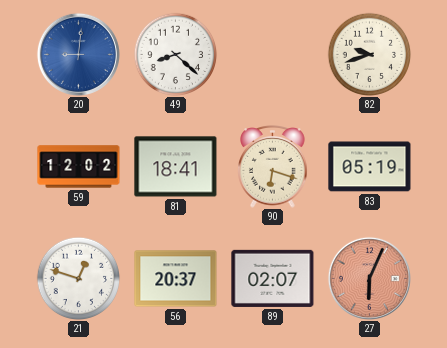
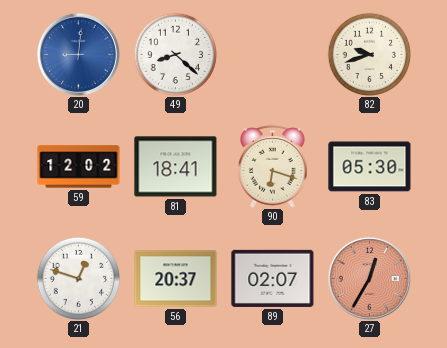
83: 05:19 -> 05:30 (370, 167)
27: 6:04 -> 12:35 (369, 278)
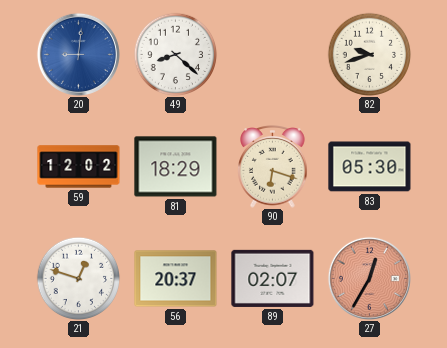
81: 18:41 -> 18:29 (176, 167)
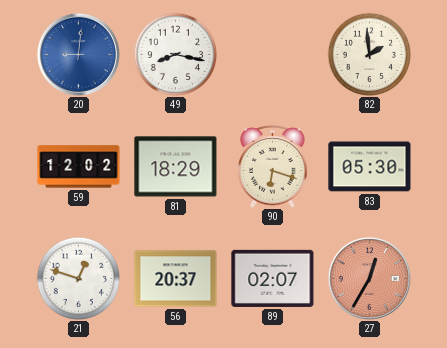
49: 8:22 -> 8:17 (175, 54)
82: 9:42 -> 1:59 (369, 54)
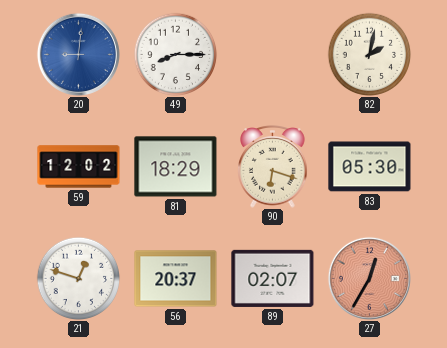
49: 8:17 -> 8:15 (175, 54)
82: 1:59 -> 2:02 (369, 54)
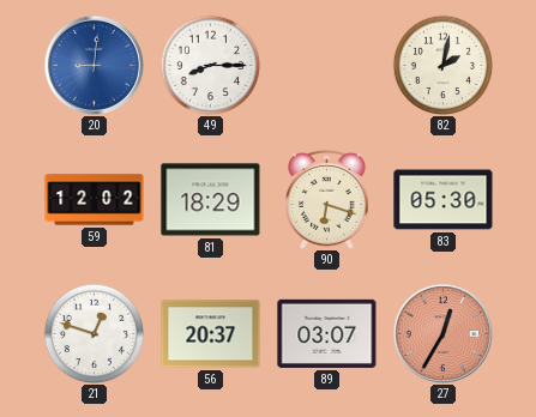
89: 02:07 -> 03:07 (327, 333)
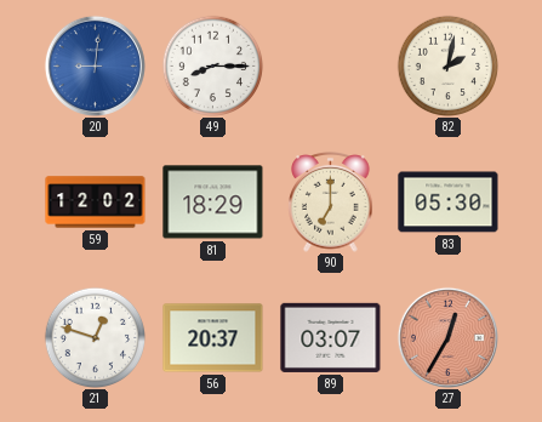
90: 6:18 -> 7:00 (331, 203)
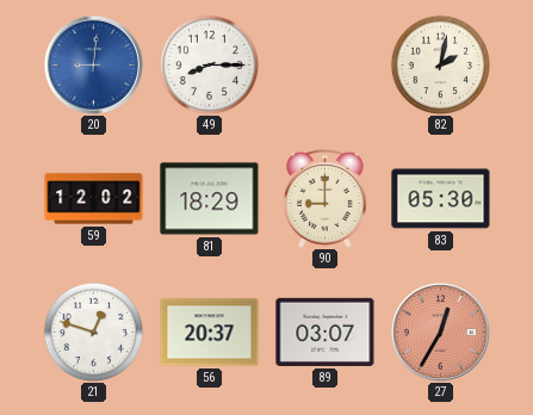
90: 7:00 -> 9:00 (326, 199)
